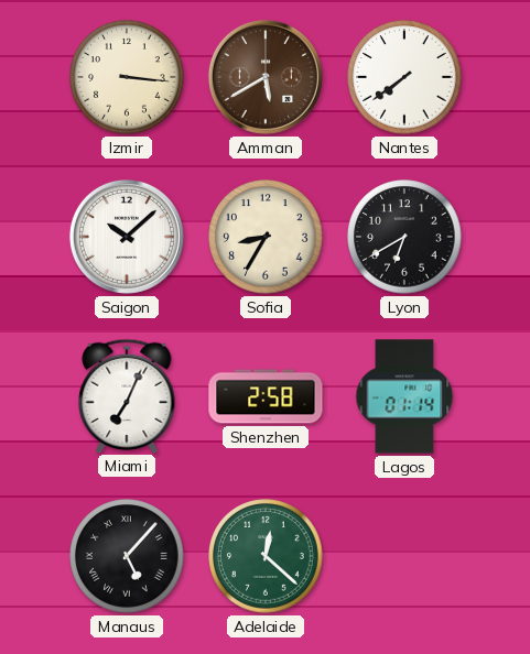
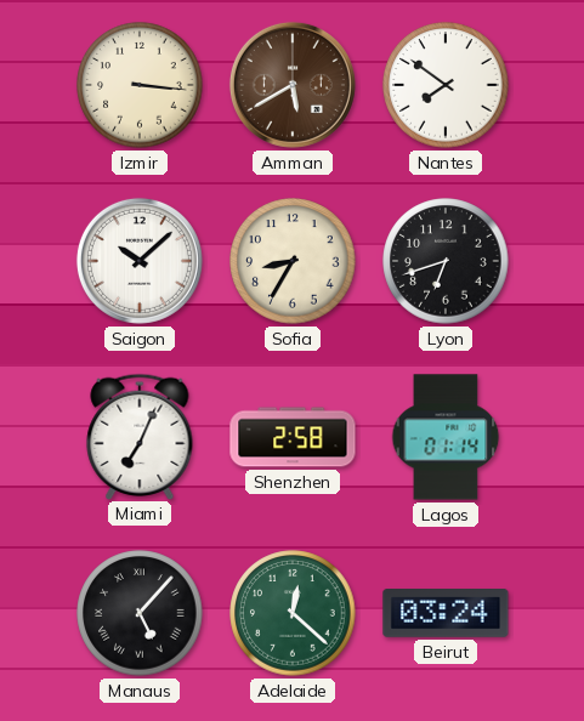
Nantes: 7:39 -> 7:51 (446, 85)
Lyon: 6:40 -> 6:42 (446, 261)
Beirut: none -> 03:24 (446, 614)
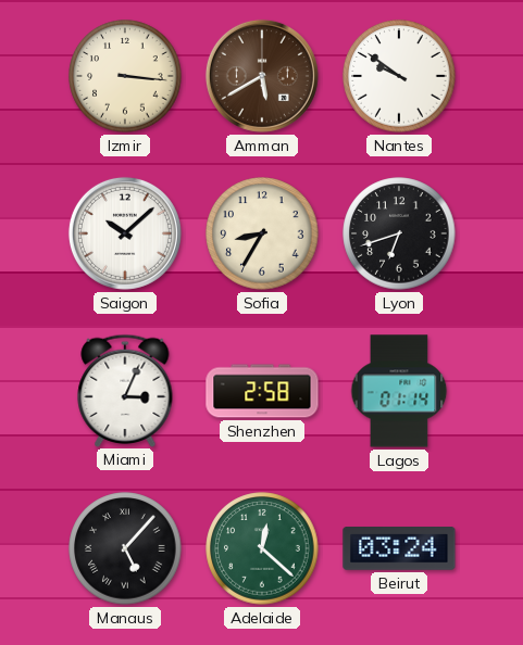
Nantes: 7:51 -> 9:51 (399, 76)
Miami: 7:04 -> 3:04 (125, 390)
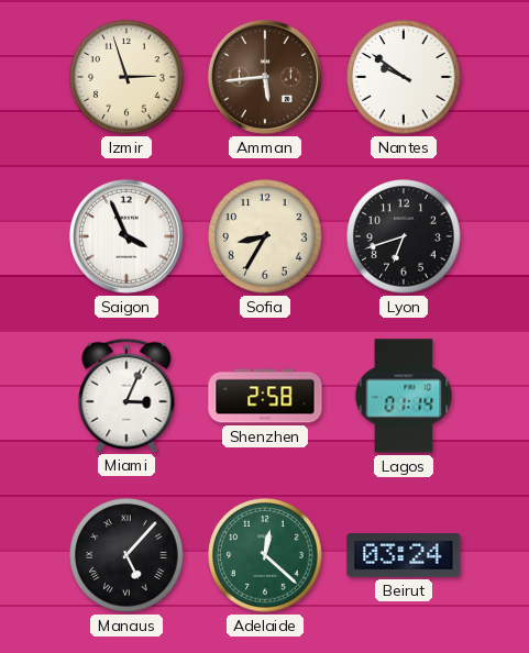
Izmir: 3:16 -> 2:57 (126, 77)
Amman: 5:40 -> 5:44 (265, 77)
Saigon: 10:08 -> 3:56 (126, 236)
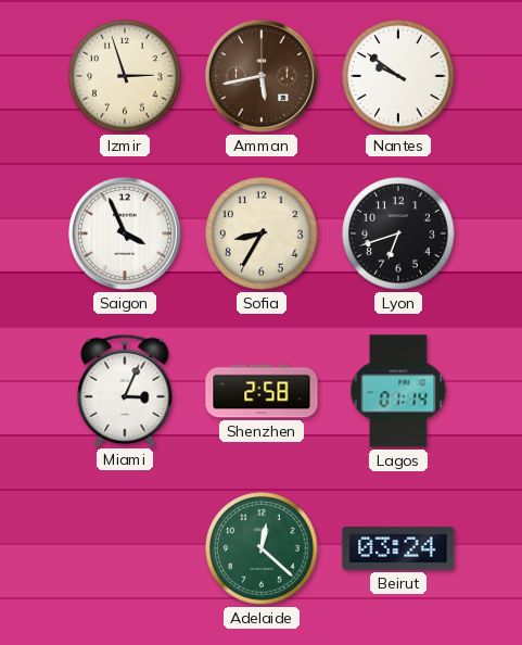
Amman: 5:44 -> 5:43 (262, 76)
Manaus: 5:07 -> none (126, 555)
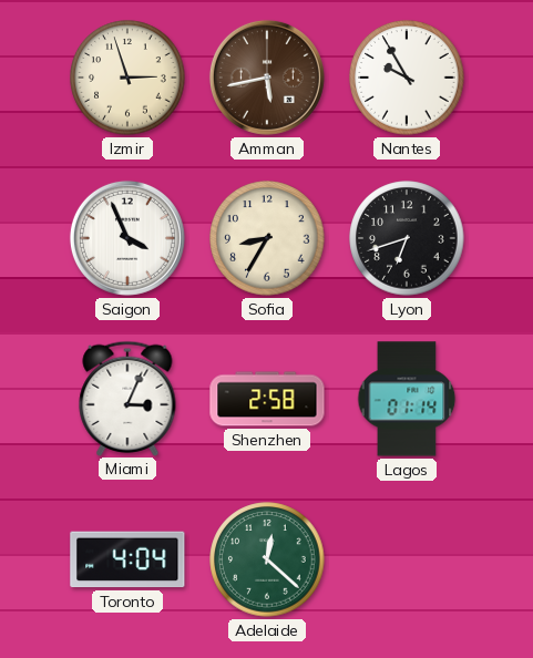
Nantes: 9:51 -> 9:55 (407, 78)
Toronto: none -> 4:04 (127, 559)
Beirut: 03:24 -> none (398, 549)
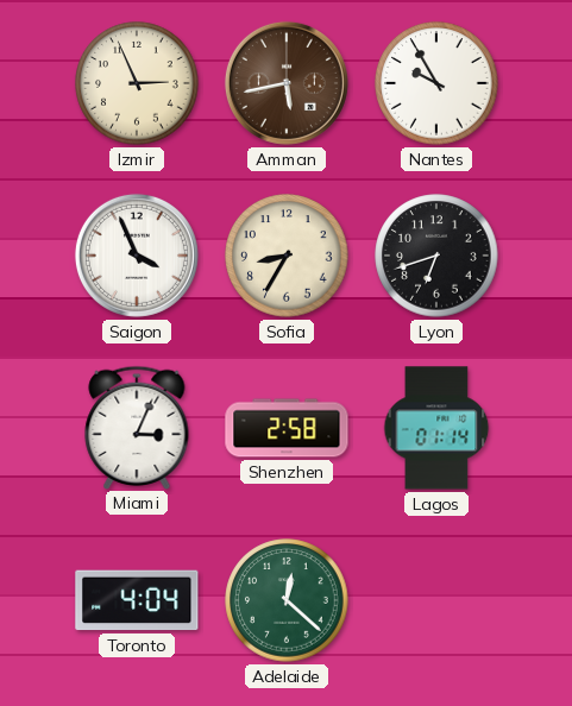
Izmir: 2:57 -> 2:56 (137, 83)
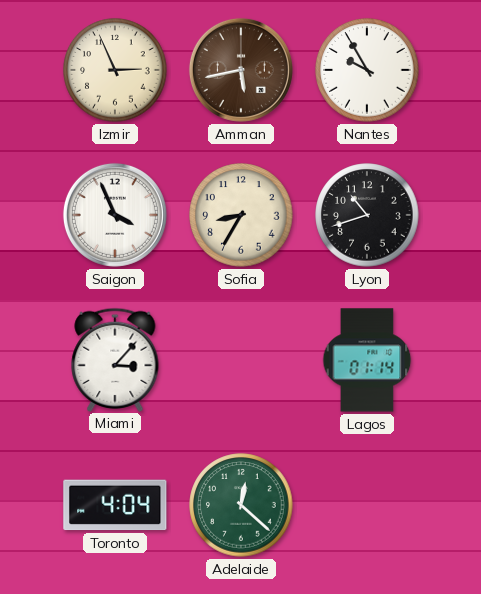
Lyon: 6:42 -> 10:42 (367, 215)
Miami: 3:04 -> 3:07 (115, 359)
Shenzhen: 2:58 -> none (287, 428)
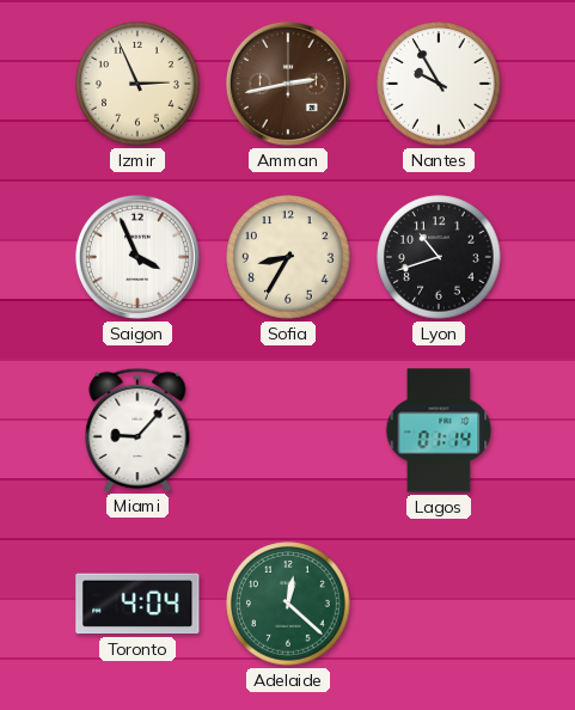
Amman: 5:43 -> 2:43 (288, 84)
Miami: 3:07 -> 9:07 (137, 429)
